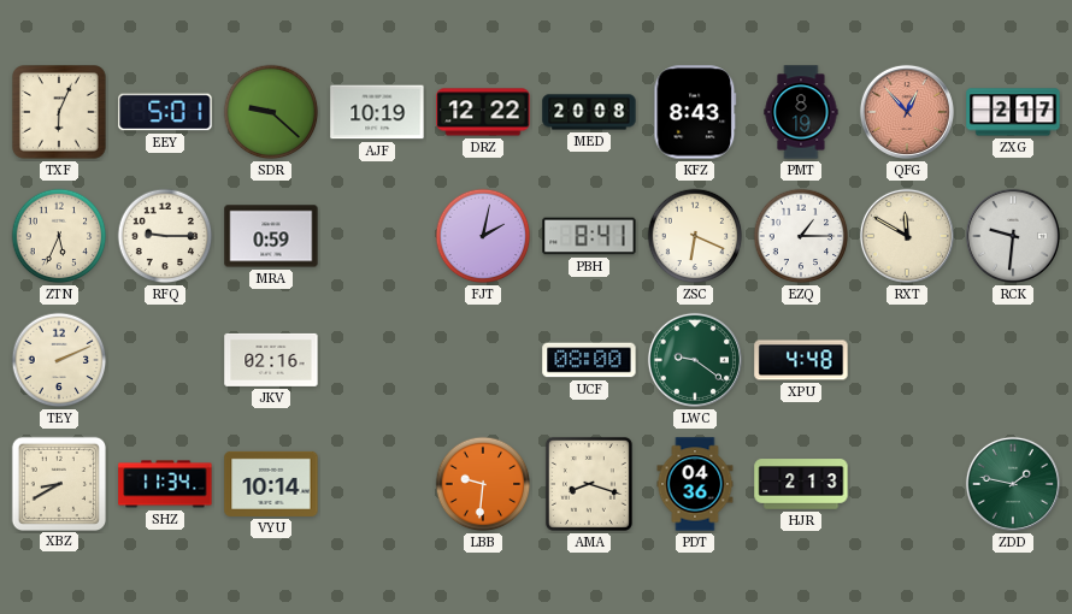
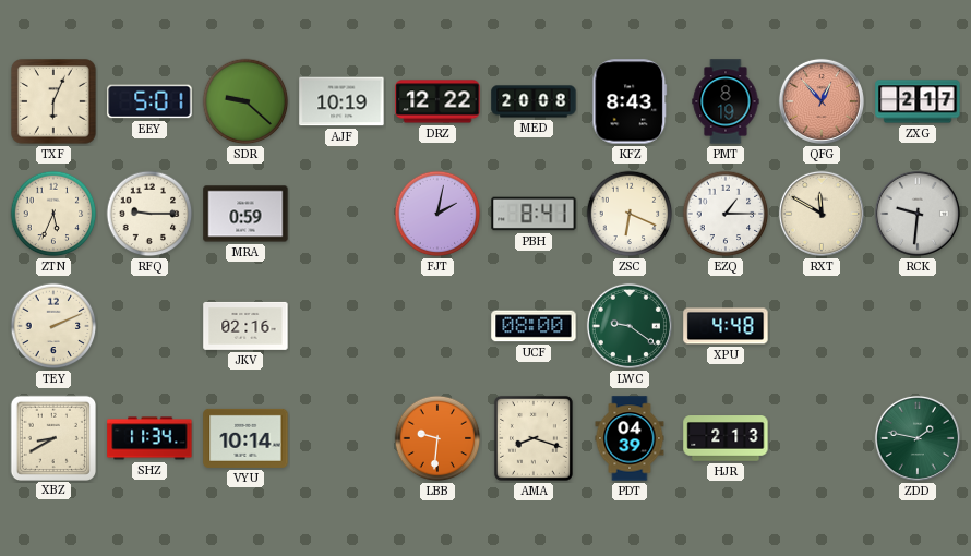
PDT: 04:36 -> 04:39 (630, 438)
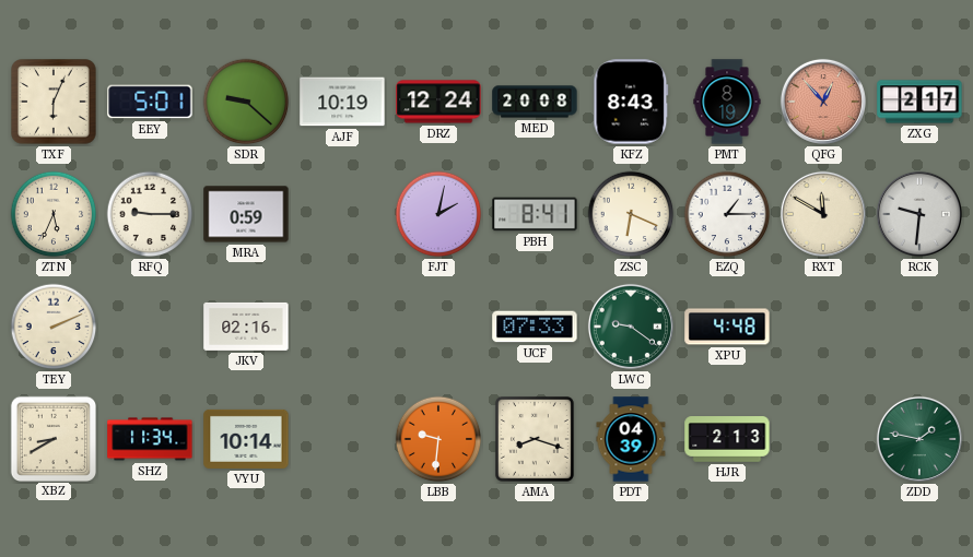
DRZ: 12:22 -> 12:24 (438, 102)
UCF: 08:00 -> 07:33 (535, 327)
